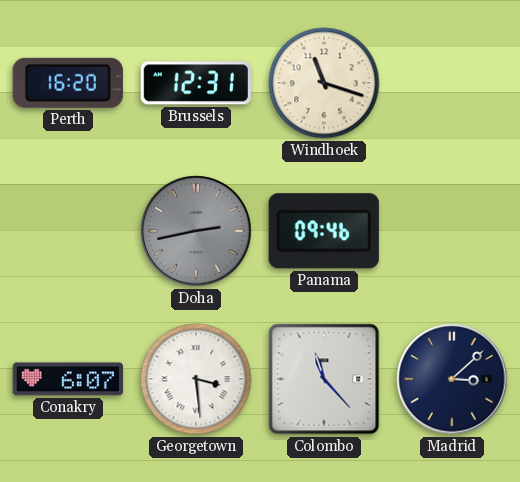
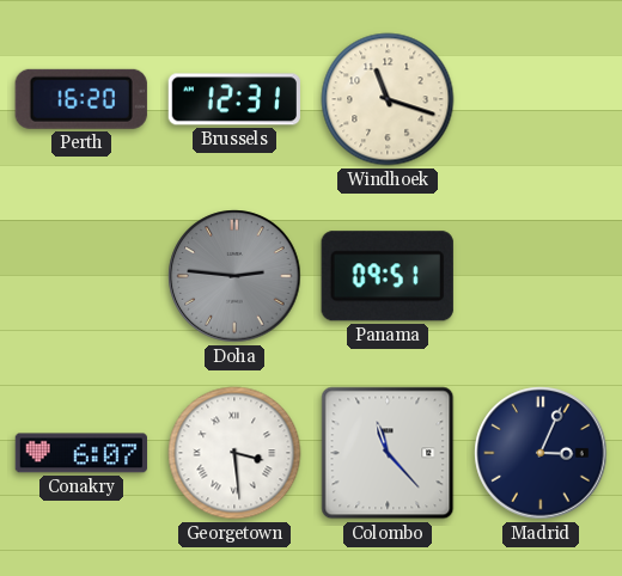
Doha: 2:43 -> 2:46 (234, 276)
Panama: 09:46 -> 09:51 (388, 276)
Madrid: 3:08 -> 3:04 (541, 453)
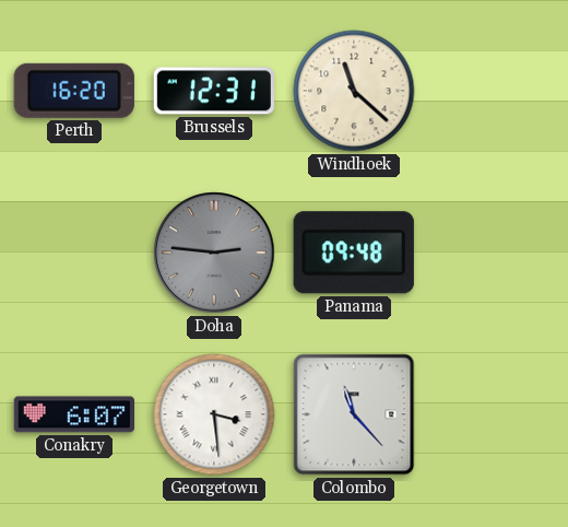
Windhoek: 11:18 -> 11:22 (354, 91)
Panama: 09:51 -> 09:48 (354, 253)
Madrid: 3:04 -> none (541, 453)
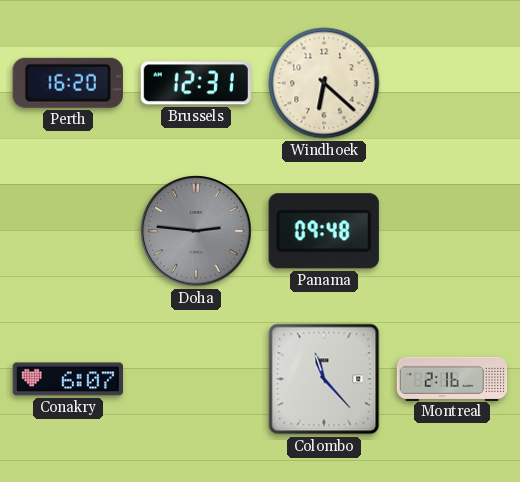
Windhoek: 11:22 -> 6:22 (324, 83)
Georgetown: 3:29 -> none (214, 414)
Montreal: none -> 2:16 (452, 378)
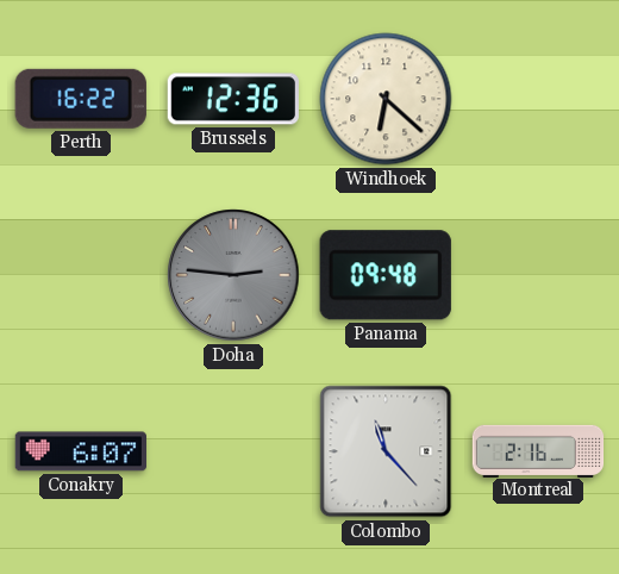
Perth: 16:20 -> 16:22 (81, 99)
Brussels: 12:31 -> 12:36 (232, 99)
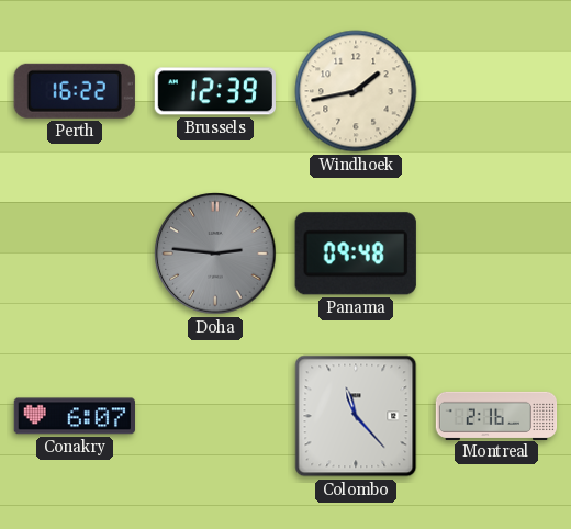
Brussels: 12:36 -> 12:39 (214, 91)
Windhoek: 6:22 -> 1:43 (356, 91)
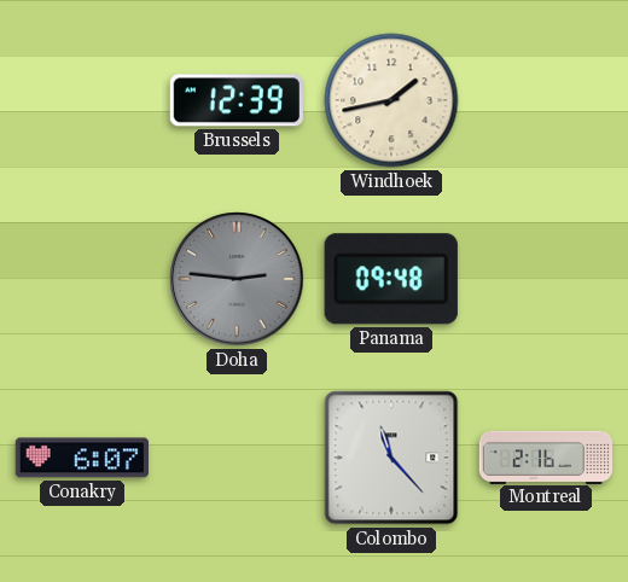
Perth: 16:22 -> none (75, 91)
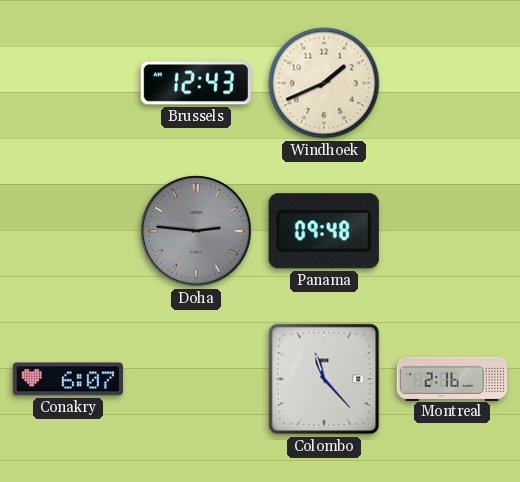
Brussels: 12:39 -> 12:43 (195, 83)
Windhoek: 1:43 -> 1:41 (324, 83)
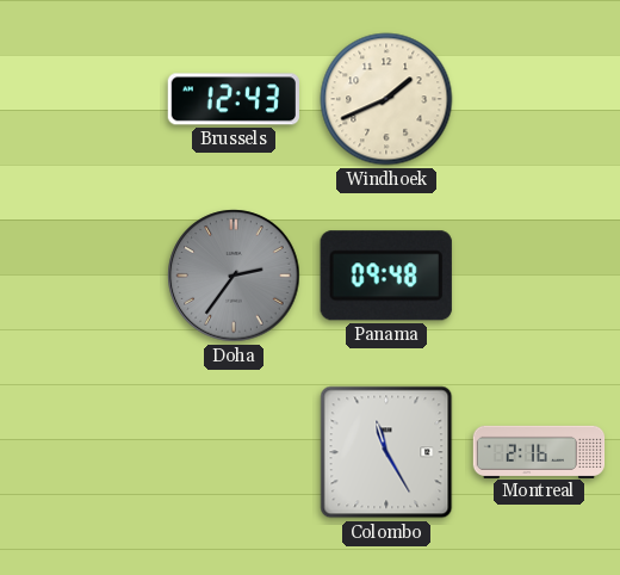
Doha: 2:46 -> 2:36 (234, 276)
Conakry: 6:07 -> none (67, 379)
Colombo: 11:23 -> 11:25 (386, 452)
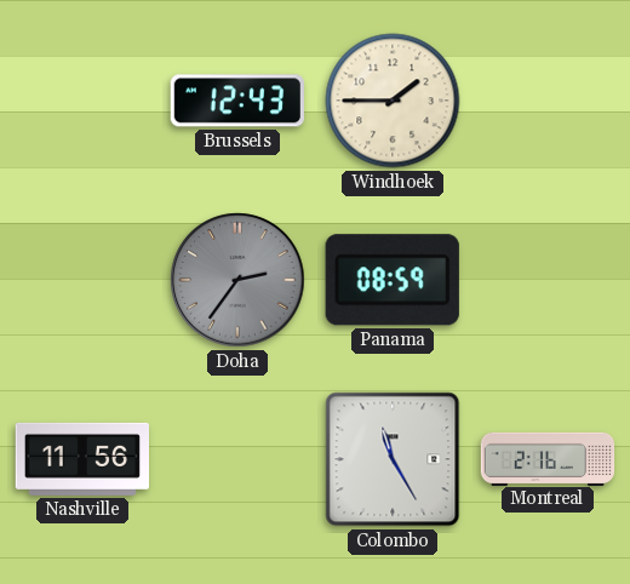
Windhoek: 1:41 -> 1:45 (393, 101)
Panama: 09:48 -> 08:59 (393, 280)
Nashville: none -> 11:56 (81, 459)
